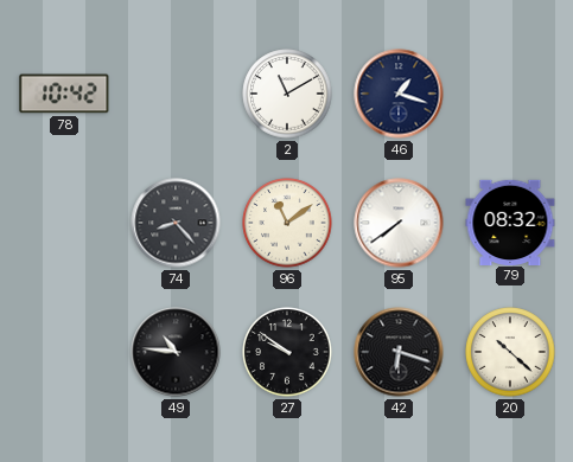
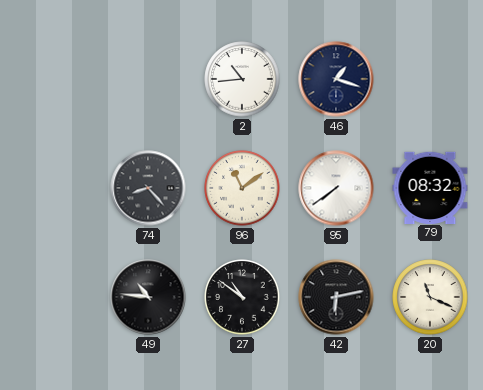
78: 10:42 -> none (64, 94)
2: 11:10 -> 10:44 (242, 79)
27: 9:51 -> 10:51 (242, 297)
42: 6:18 -> 6:13 (336, 297)
20: 10:22 -> 11:19 (430, 297)
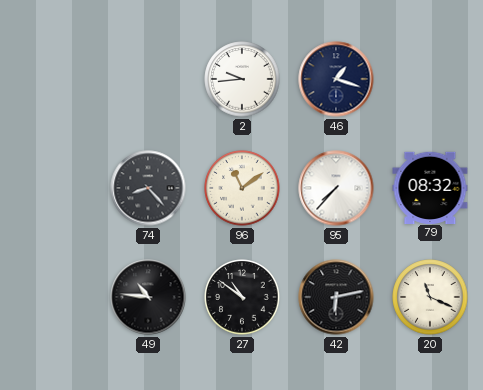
2: 10:44 -> 9:44 (242, 79)
95: 7:39 -> 7:37 (336, 188)
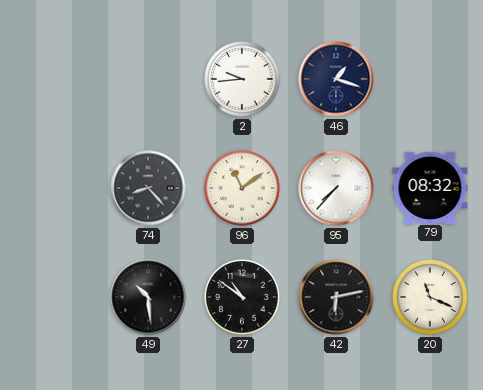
49: 10:46 -> 10:29 (148, 297)
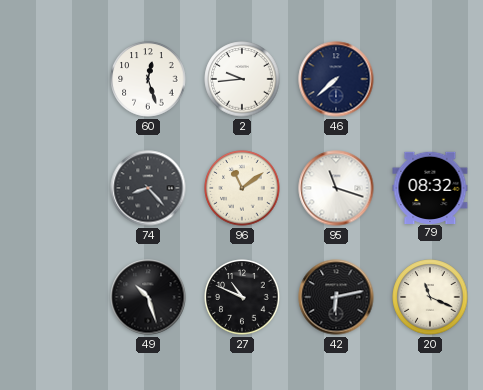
60: none -> 12:27 (148, 79)
46: 1:18 -> 7:38 (336, 79)
95: 7:37 -> 11:18 (336, 188)
49: 10:29 -> 10:27 (148, 297)
27: 10:51 -> 10:49 (242, 297)
